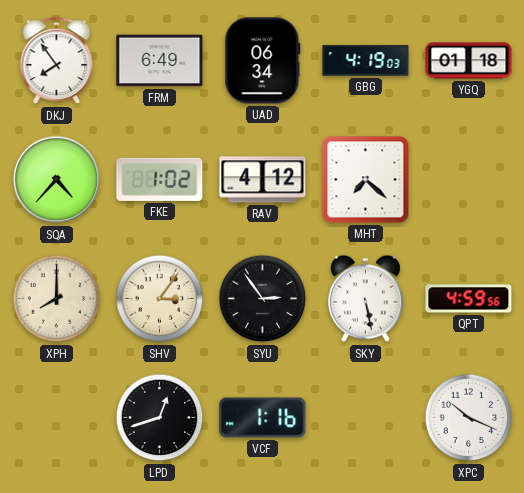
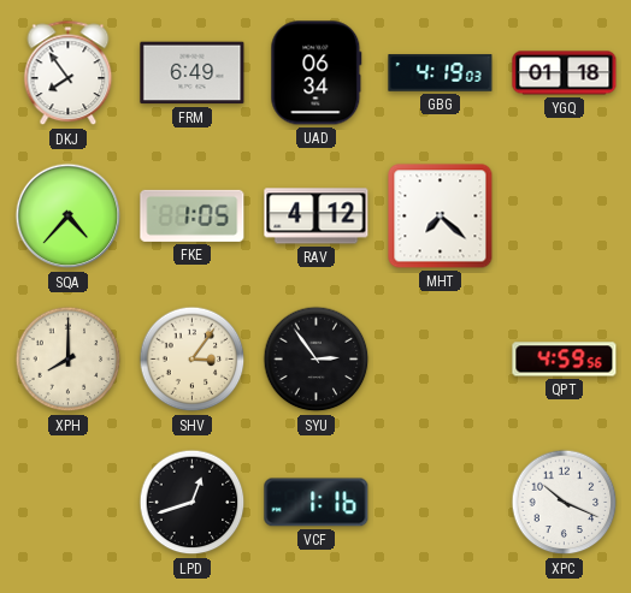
FKE: 1:02 -> 1:05 (193, 215)
SKY: 5:28 -> none (366, 299)
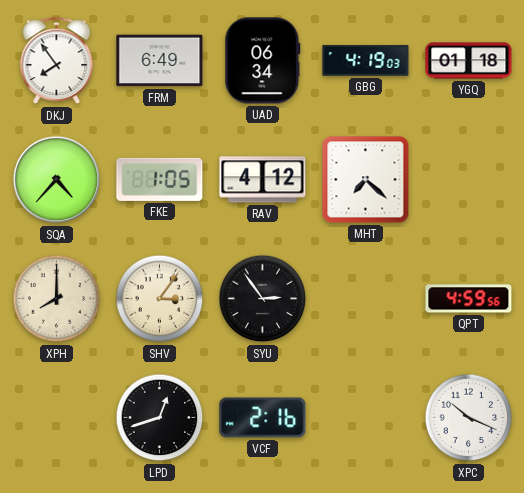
VCF: 1:16 -> 2:16 (263, 418)
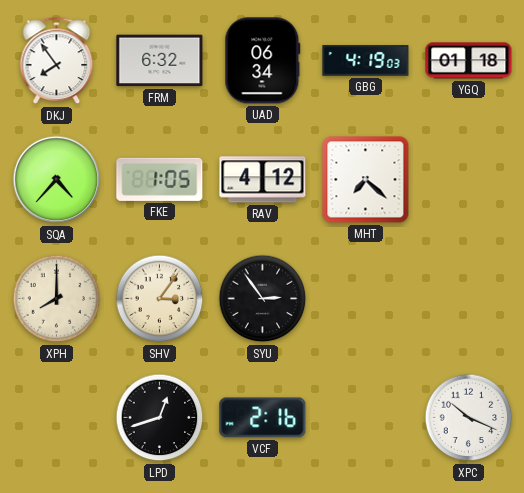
FRM: 6:49 -> 6:32 (160, 61)
QPT: 4:59 -> none (469, 299)
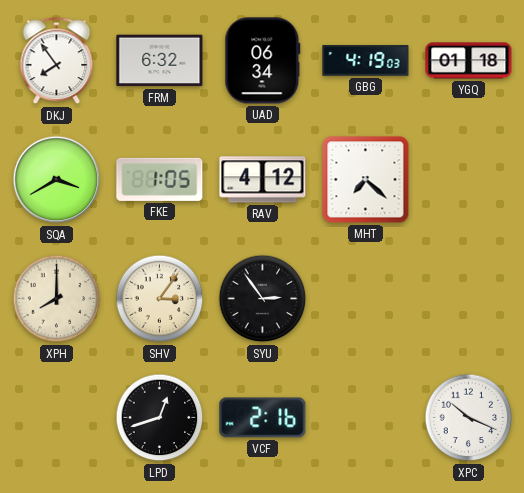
SQA: 4:37 -> 3:40 (57, 180)
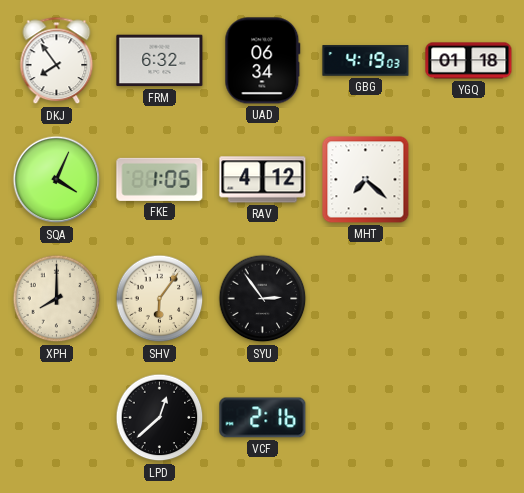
SQA: 3:40 -> 4:04 (57, 180)
SHV: 3:06 -> 6:06 (160, 299)
LPD: 12:42 -> 12:38 (160, 418)
XPC: 10:19 -> none (469, 418)
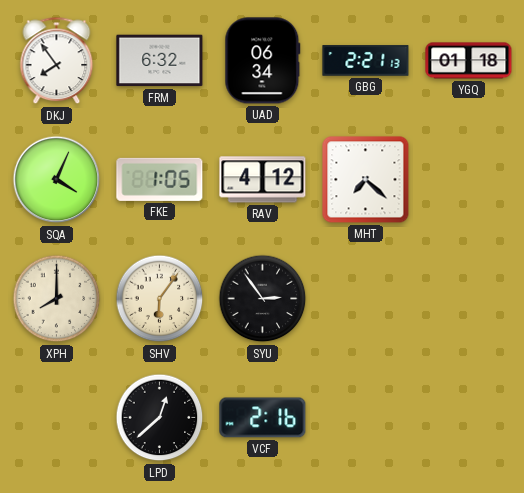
GBG: 4:19 -> 2:21 (366, 61)
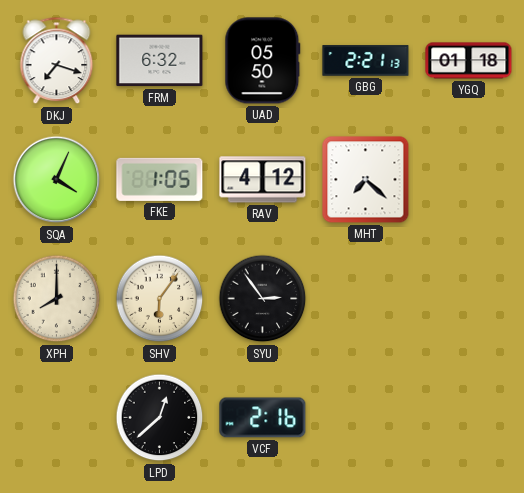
DKJ: 7:54 -> 7:18 (57, 61)
UAD: 06:34 -> 05:50 (263, 61)
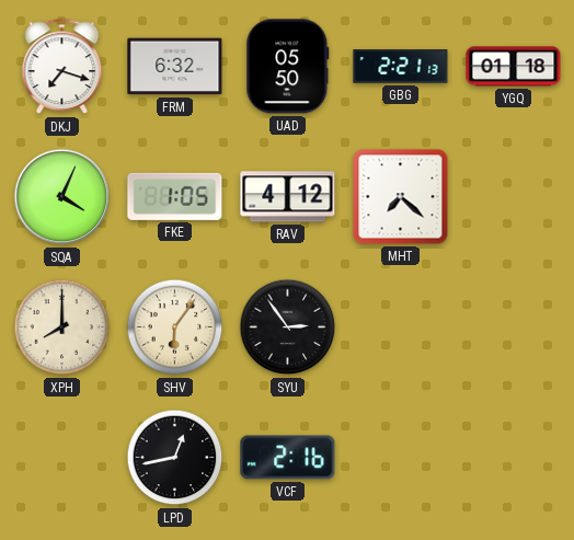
LPD: 12:38 -> 12:43 (175, 458)
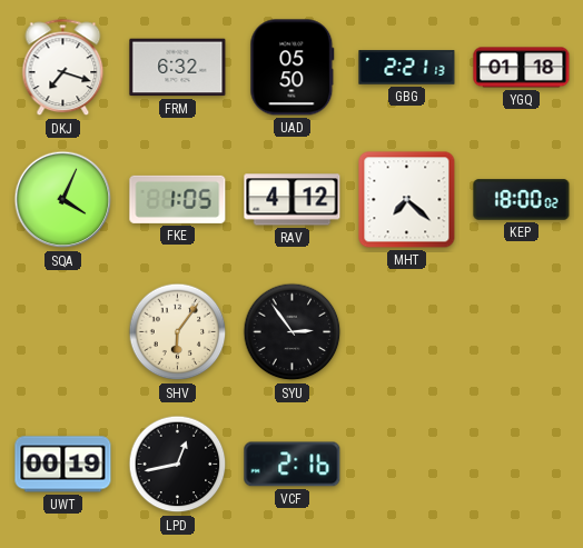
KEP: none -> 18:00 (522, 200)
XPH: 8:00 -> none (62, 328)
UWT: none -> 00:19 (63, 465)
